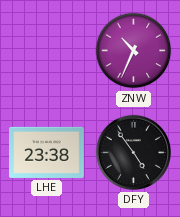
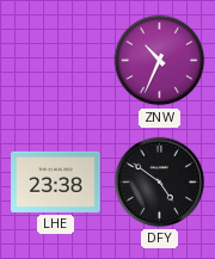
DFY: 4:54 -> 4:51 (159, 181)
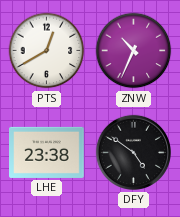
PTS: none -> 12:40 (47, 51)
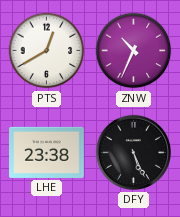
DFY: 4:51 -> 5:26 (133, 152)
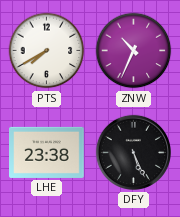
PTS: 12:40 -> 7:40 (47, 51)
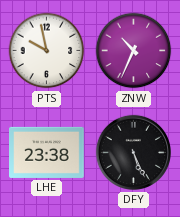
PTS: 7:40 -> 9:58 (47, 51)
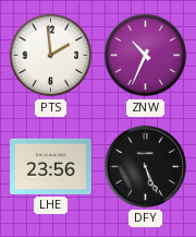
PTS: 9:58 -> 1:59 (51, 56)
LHE: 23:38 -> 23:56 (51, 166)
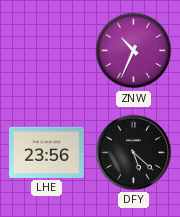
PTS: 1:59 -> none (51, 56)
DFY: 5:26 -> 5:22 (133, 152)
